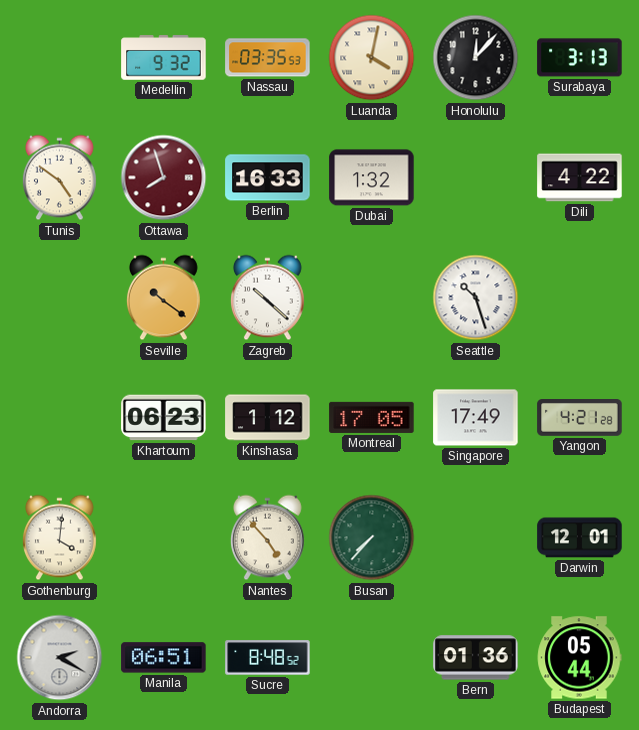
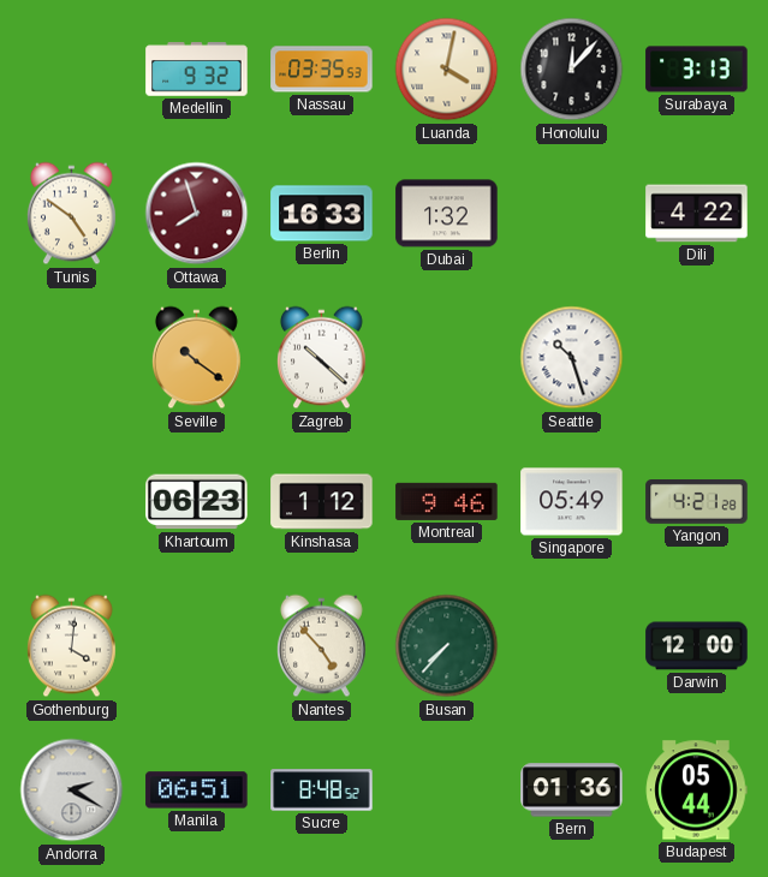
Montreal: 17:05 -> 9:46 (447, 501)
Singapore: 17:49 -> 05:49 (572, 502)
Darwin: 12:01 -> 12:00 (697, 646)
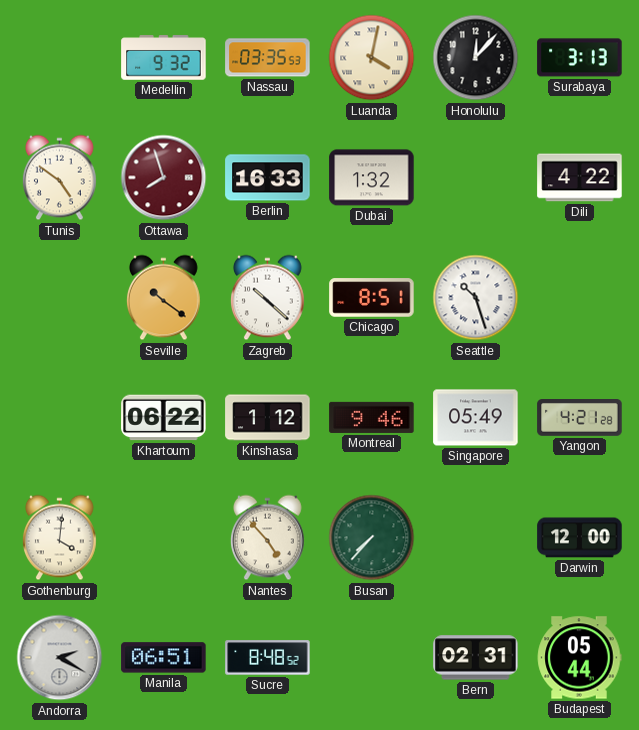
Chicago: none -> 8:51 (372, 298)
Khartoum: 06:23 -> 06:22 (164, 418)
Bern: 01:36 -> 02:31 (476, 658)
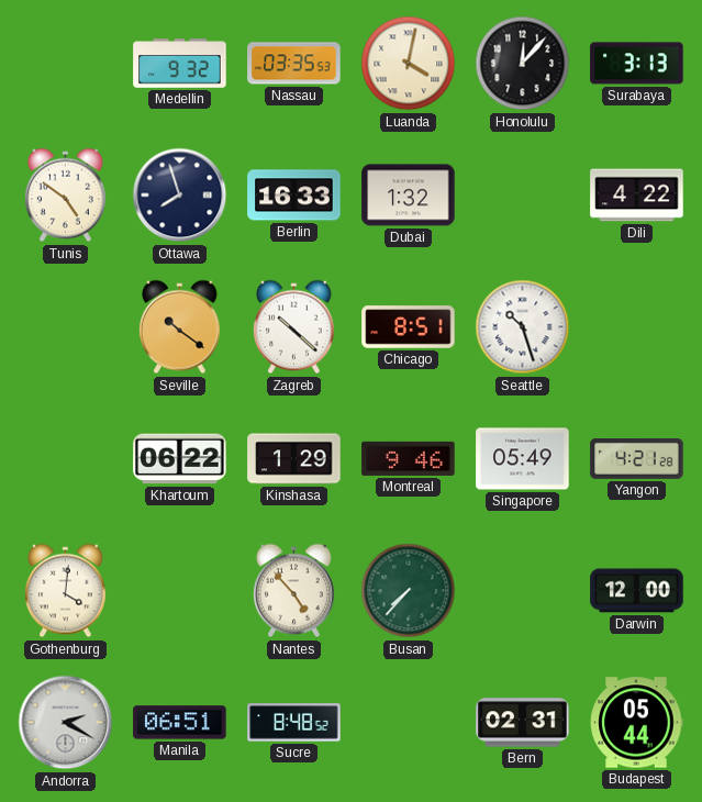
Ottawa dial: burgundy -> navy (180, 196)
Kinshasa: 1:12 -> 1:29 (294, 459)
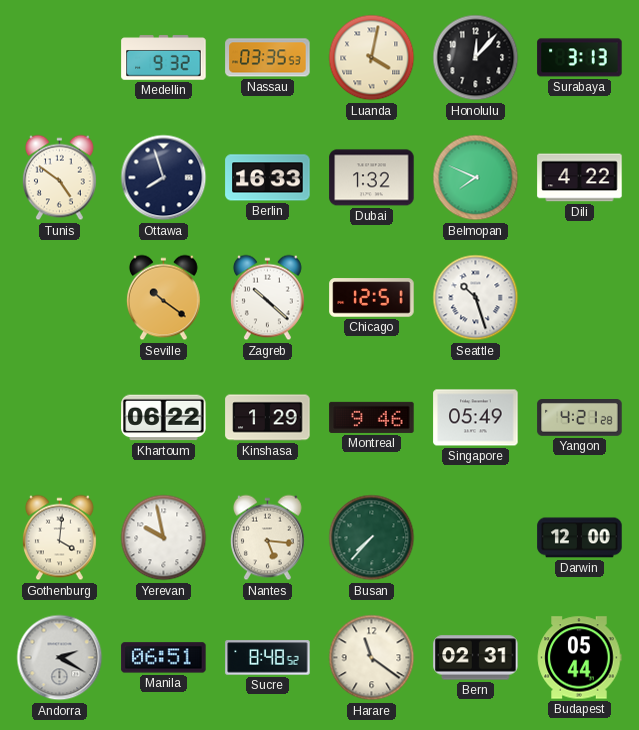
Belmopan: none -> 7:49 (476, 178)
Chicago: 8:51 -> 12:51 (372, 298)
Yerevan: none -> 9:58 (164, 538)
Nantes: 4:53 -> 5:16 (267, 538)
Harare: none -> 11:21 (372, 658)
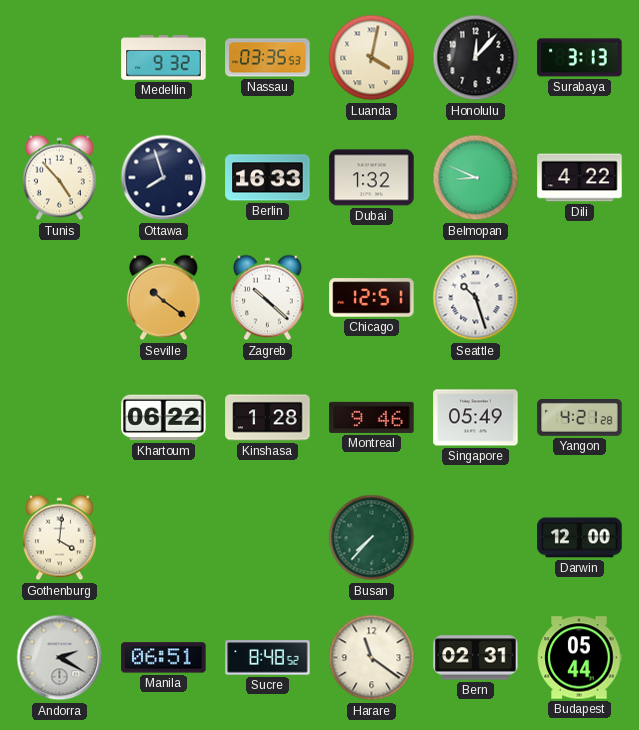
Tunis: 4:51 -> 4:53 (59, 178)
Belmopan: 7:49 -> 8:49 (476, 178)
Kinshasa: 1:29 -> 1:28 (268, 418)
Yerevan: 9:58 -> none (164, 538)
Nantes: 5:16 -> none (267, 538)
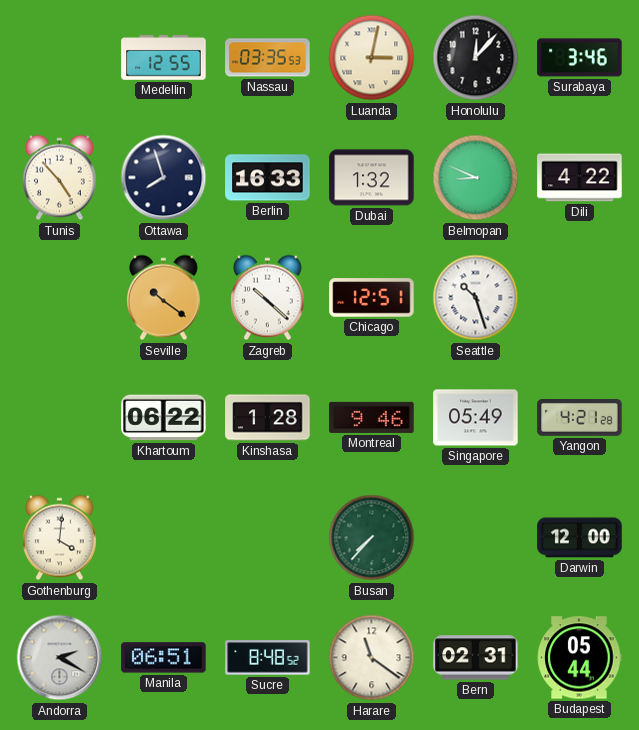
Medellin: 9:32 -> 12:55 (164, 58)
Luanda: 4:02 -> 3:02 (372, 58)
Surabaya: 3:13 -> 3:46 (580, 58)
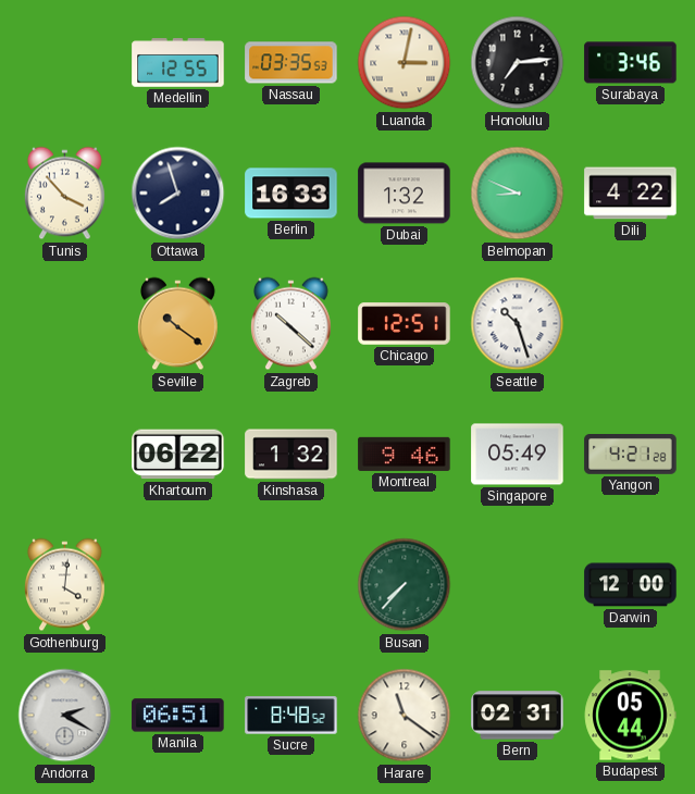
Honolulu: 12:07 -> 7:14 (518, 63)
Tunis: 4:53 -> 3:53 (64, 194)
Kinshasa: 1:28 -> 1:32 (291, 455)
